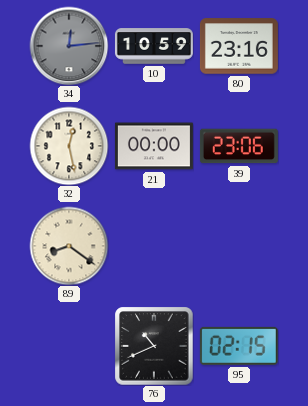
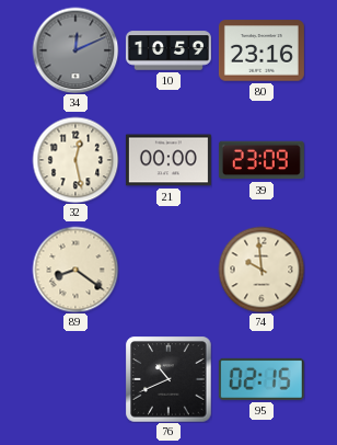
34: 12:14 -> 12:11 (75, 50)
39: 23:06 -> 23:09 (262, 160)
74: none -> 9:59 (262, 270)
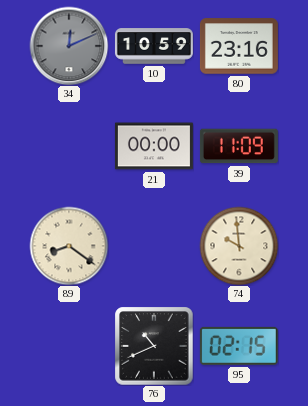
32: 12:28 -> none (75, 160)
39: 23:09 -> 11:09 (239, 146)
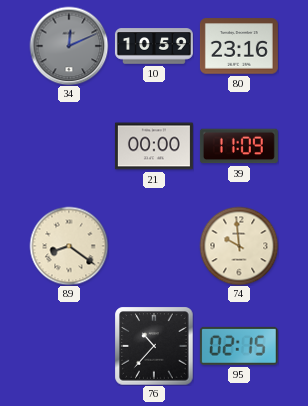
76: 10:41 -> 10:37 (154, 346)
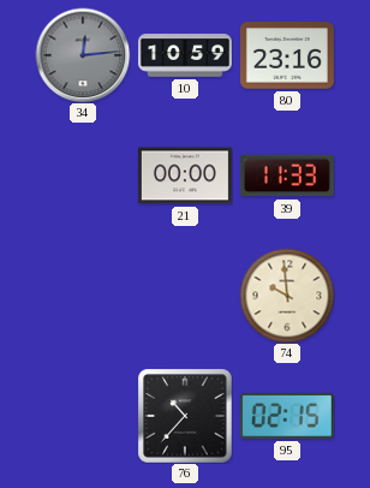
34: 12:11 -> 12:14 (83, 55)
39: 11:09 -> 11:33 (287, 175)
89: 8:21 -> none (69, 246)
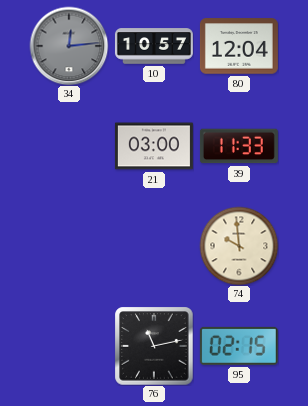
10: 10:59 -> 10:57 (154, 46)
80: 23:16 -> 12:04 (239, 46)
21: 00:00 -> 03:00 (154, 146)
76: 10:37 -> 11:13 (154, 346)
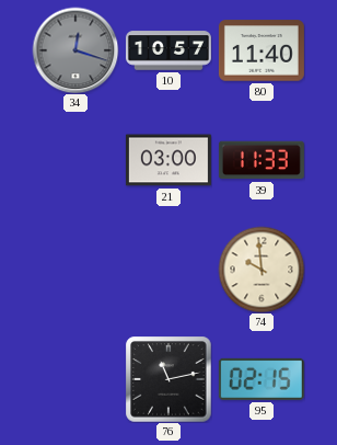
34: 12:14 -> 12:18 (75, 50)
80: 12:04 -> 11:40 (262, 50)
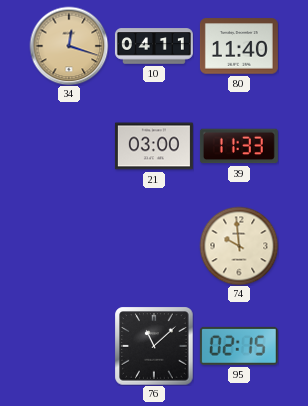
34 dial: grey -> champagne (69, 46)
10: 10:57 -> 04:11 (154, 46)
76: 11:13 -> 11:08 (154, 346)
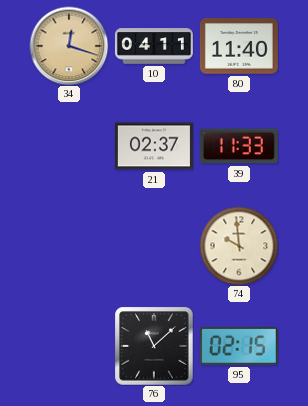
21: 03:00 -> 02:37 (154, 146)
